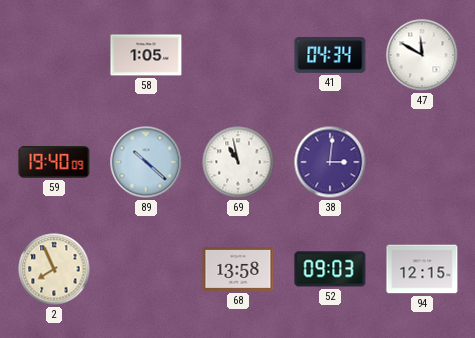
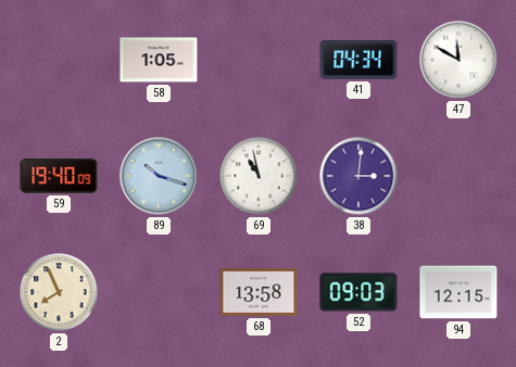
89: 10:22 -> 10:18 (159, 176)
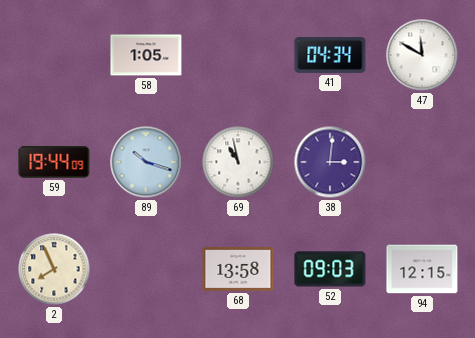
59: 19:40 -> 19:44 (54, 163)
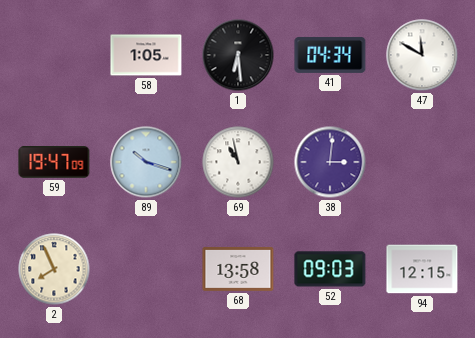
1: none -> 6:29 (238, 55)
59: 19:44 -> 19:47 (54, 163)
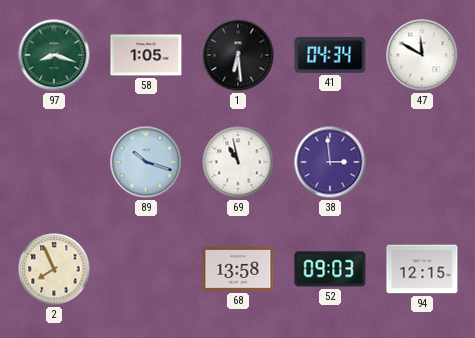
97: none -> 8:18 (54, 55)
59: 19:47 -> none (54, 163)
38: 3:01 -> 2:59 (330, 162)
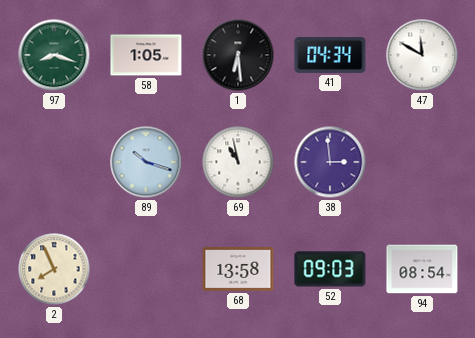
94: 12:15 -> 08:54 (422, 269)
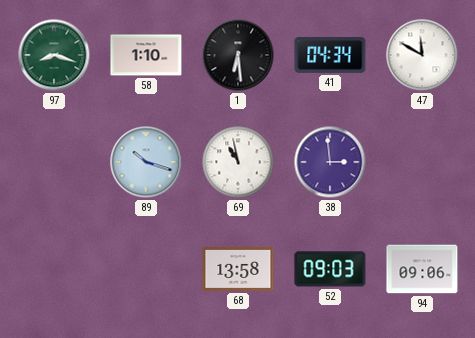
58: 1:05 -> 1:10 (146, 55)
2: 7:56 -> none (54, 269)
94: 08:54 -> 09:06 (422, 269)
